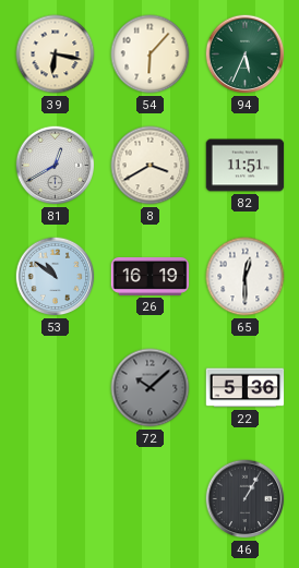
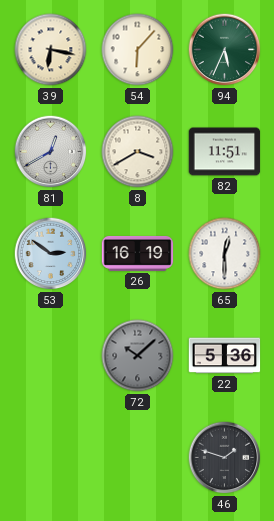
53: 10:51 -> 2:51 (51, 254)
46: 1:05 -> 1:48 (225, 458)
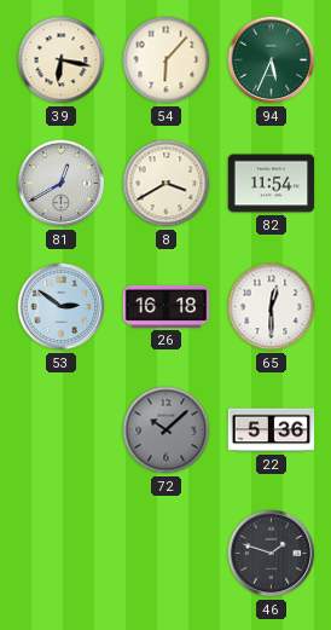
82: 11:51 -> 11:54 (272, 184)
26: 16:19 -> 16:18 (167, 306)
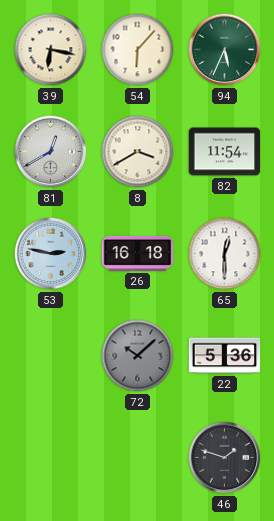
53: 2:51 -> 2:47 (51, 254)
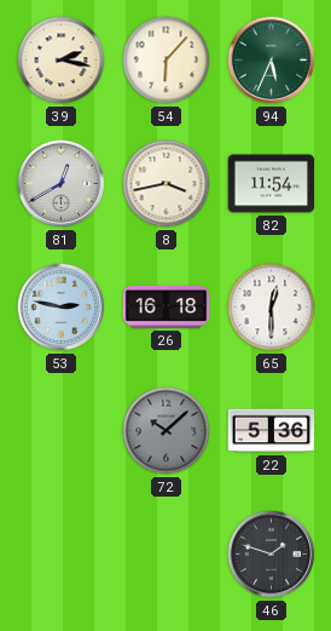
39: 6:17 -> 2:17 (62, 61)
8: 3:40 -> 3:43 (167, 184)
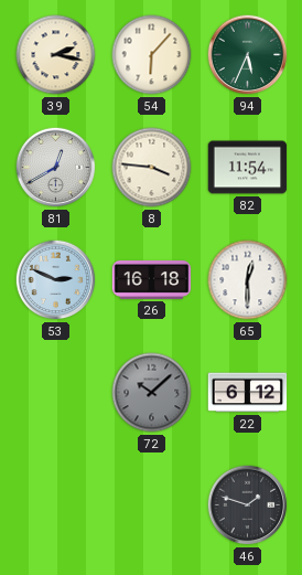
8: 3:43 -> 3:46 (152, 168)
53: 2:47 -> 2:49 (56, 280)
22: 5:36 -> 6:12 (248, 393)
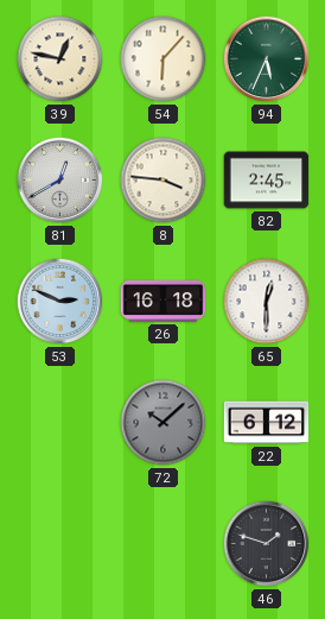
39: 2:17 -> 12:47 (60, 59)
82: 11:54 -> 2:45 (267, 181)
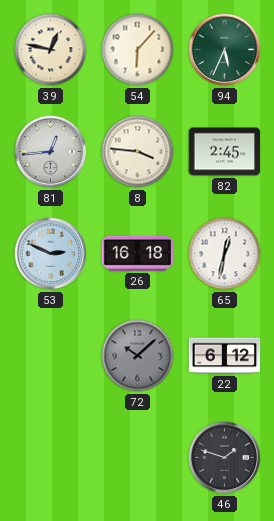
81: 12:40 -> 12:44 (51, 152)
65: 12:30 -> 12:32 (225, 254)
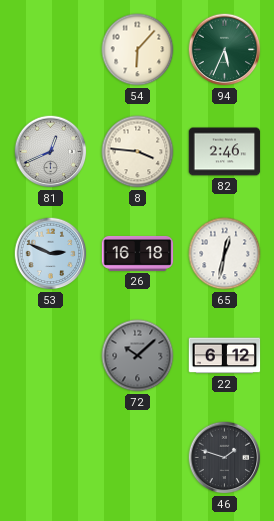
39: 12:47 -> none (51, 50)
81: 12:44 -> 12:41 (51, 152)
82: 2:45 -> 2:46 (225, 152)
